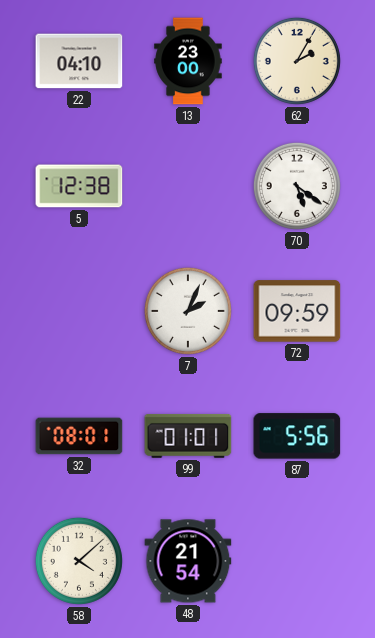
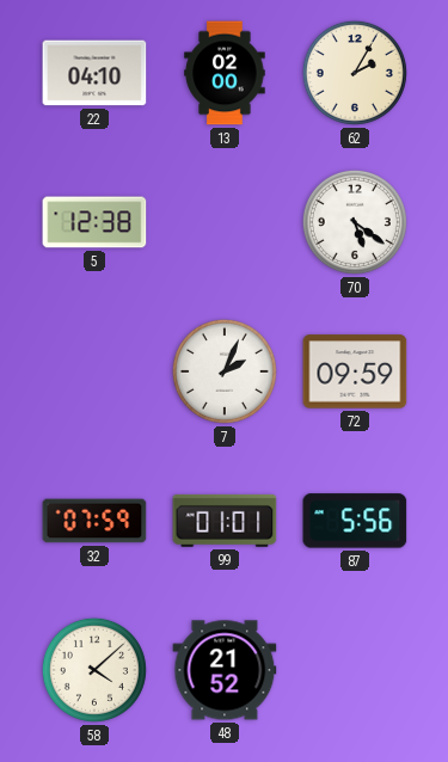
13: 23:00 -> 02:00 (225, 73)
32: 08:01 -> 07:59 (94, 521)
48: 21:54 -> 21:52 (225, 670)
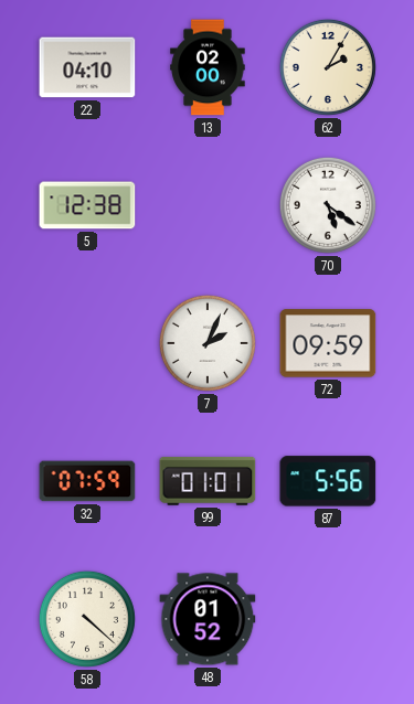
58: 4:08 -> 4:22 (87, 619)
48: 21:52 -> 01:52 (208, 619)
